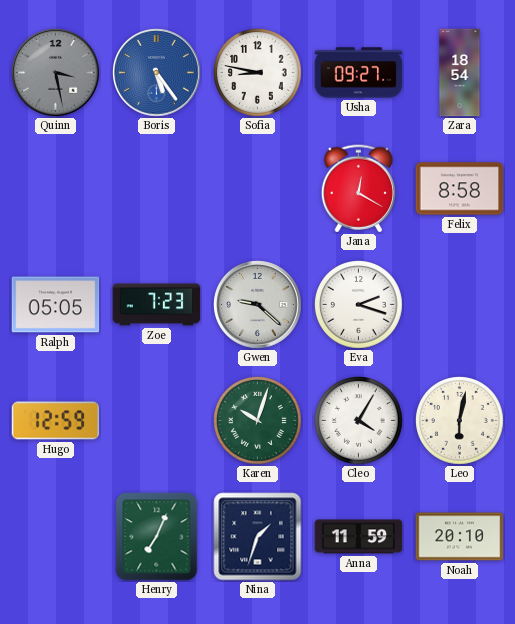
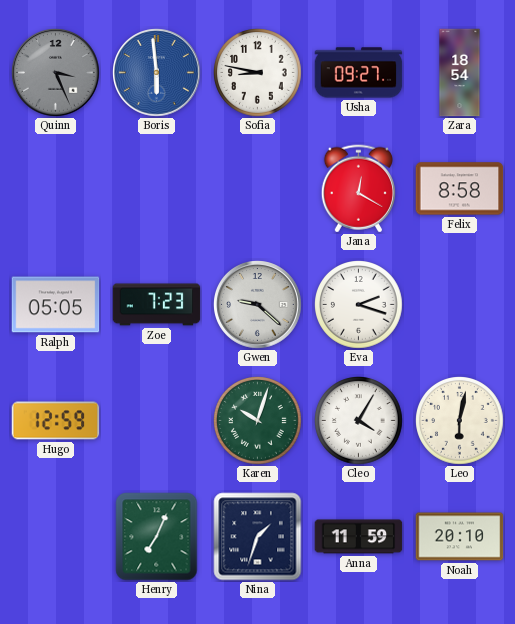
Quinn: 3:28 -> 3:26 (56, 73)
Boris: 5:24 -> 5:59 (157, 73)
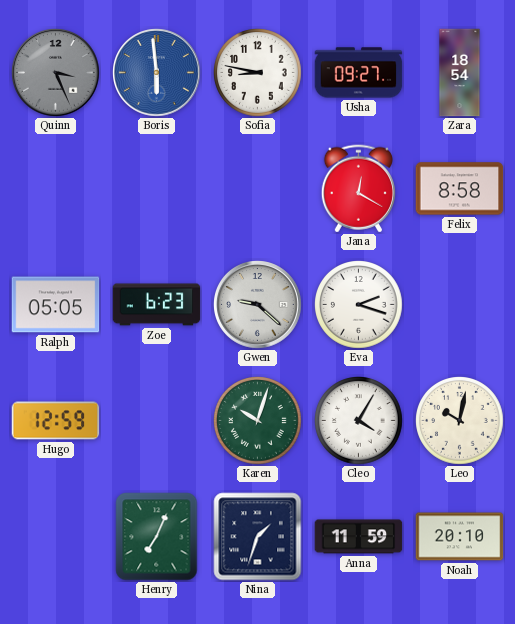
Zoe: 7:23 -> 6:23 (157, 305)
Leo: 6:02 -> 10:02 (460, 421)
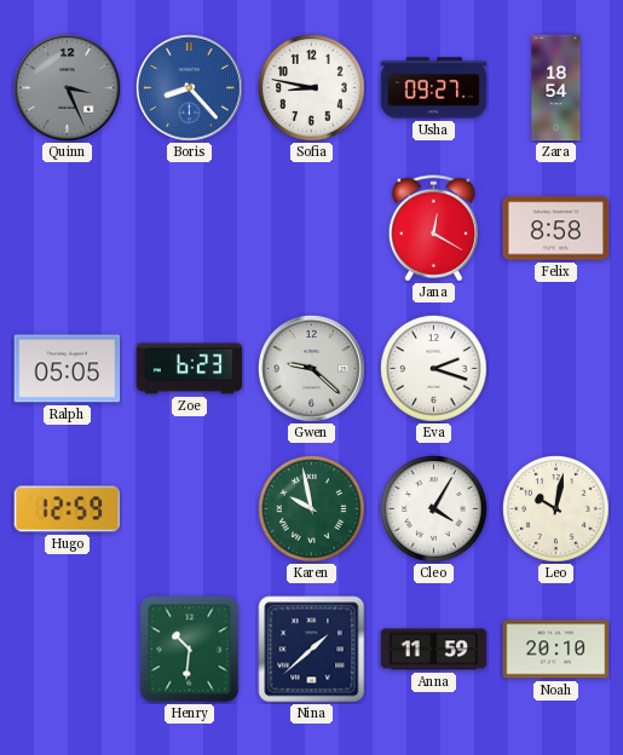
Boris: 5:59 -> 8:23 (190, 88)
Karen: 10:03 -> 9:58 (312, 509)
Henry: 7:04 -> 10:31 (190, 650)
Nina: 1:33 -> 1:38 (312, 650)
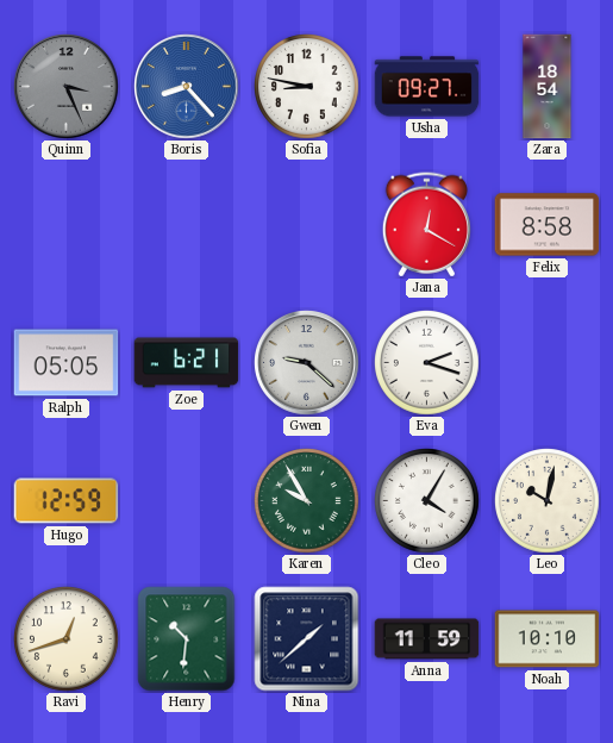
Zoe: 6:23 -> 6:21 (187, 363)
Karen: 9:58 -> 9:55 (307, 501)
Ravi: none -> 12:42 (67, 639)
Noah: 20:10 -> 10:10 (548, 639)
